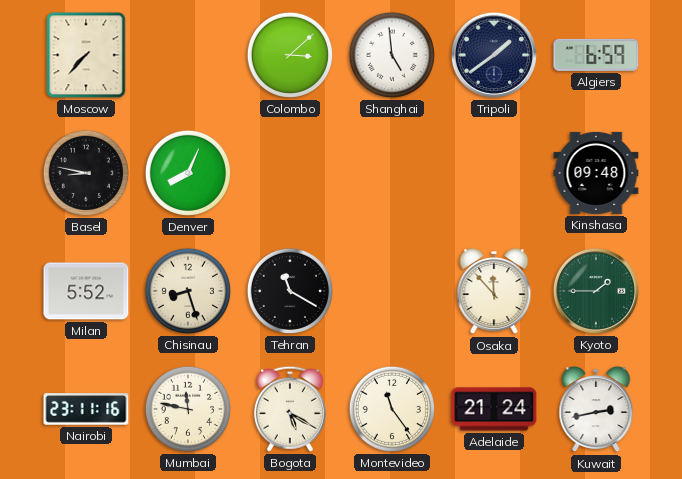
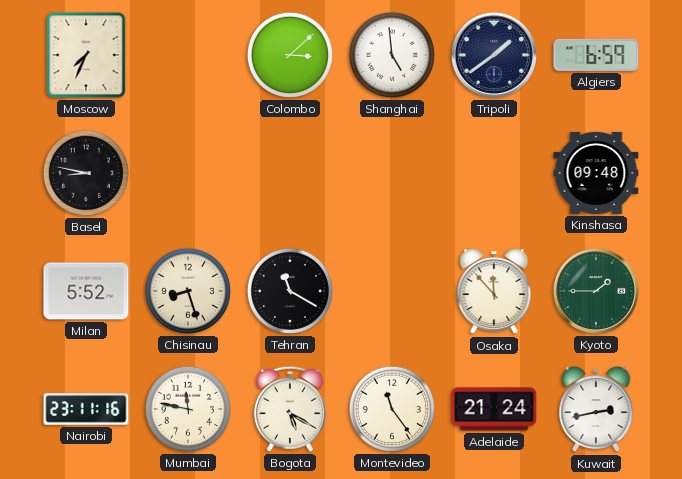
Moscow: 7:37 -> 7:34 (86, 55)
Denver: 8:04 -> none (188, 173)
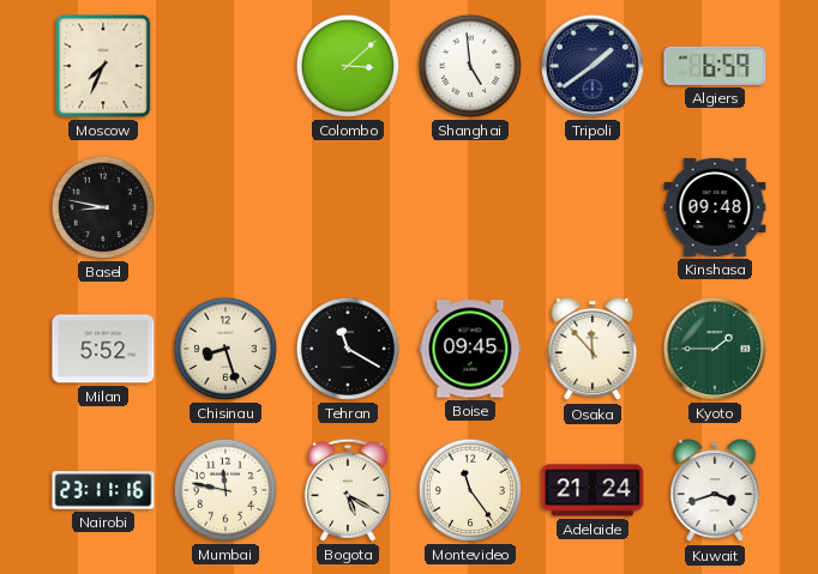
Boise: none -> 09:45 (470, 349)
Kuwait: 2:43 -> 3:42 (715, 491)
